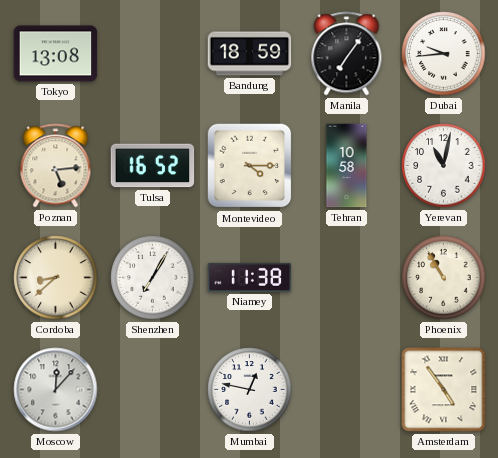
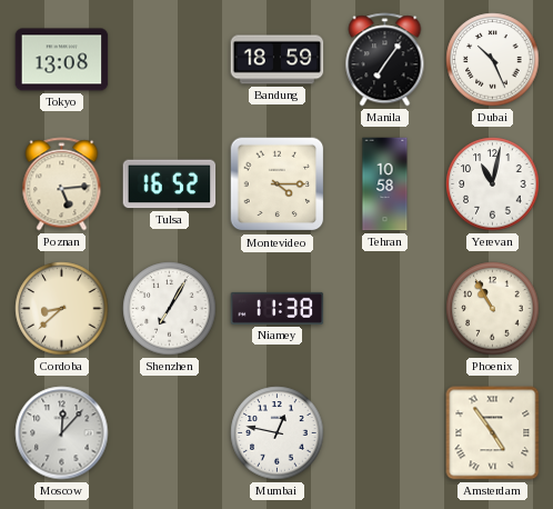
Dubai: 9:44 -> 10:26 (493, 60)
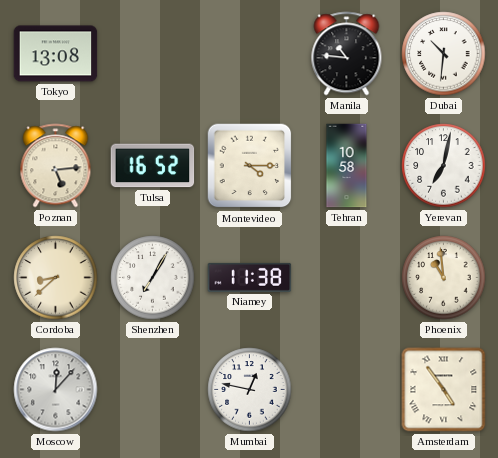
Bandung: 18:59 -> none (278, 60)
Manila: 7:06 -> 10:46 (347, 54)
Dubai: 10:26 -> 10:31 (444, 54)
Yerevan: 11:02 -> 7:02 (444, 166)
Phoenix: 10:55 -> 10:59 (444, 278)
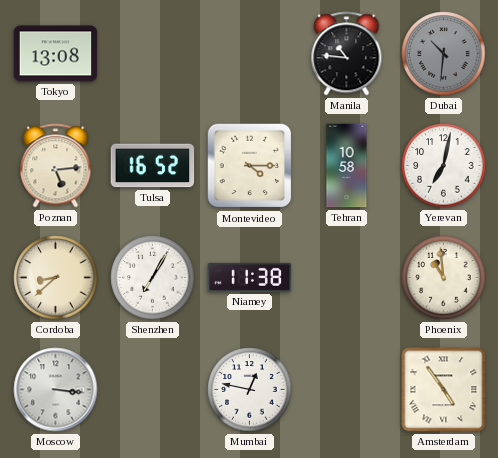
Dubai dial: white -> grey (444, 54)
Moscow: 12:07 -> 3:16 (56, 390)
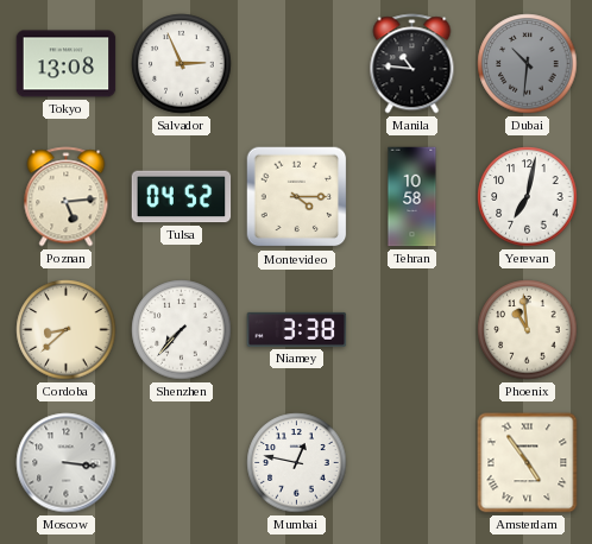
Salvador: none -> 2:56 (182, 64)
Tulsa: 16:52 -> 04:52 (182, 197)
Shenzhen: 7:05 -> 7:37 (182, 330)
Niamey: 11:38 -> 3:38 (297, 329)
